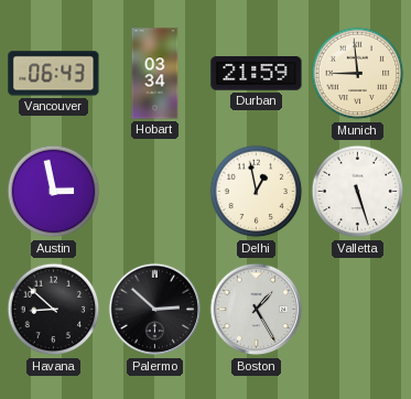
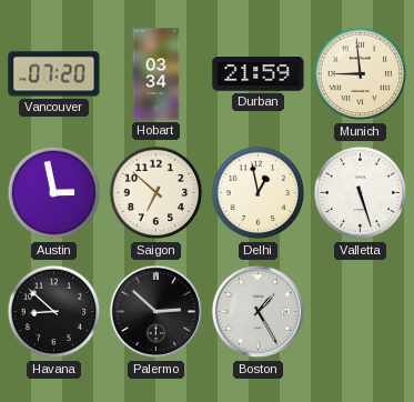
Vancouver: 06:43 -> 07:20 (54, 74)
Saigon: none -> 6:52 (156, 193)
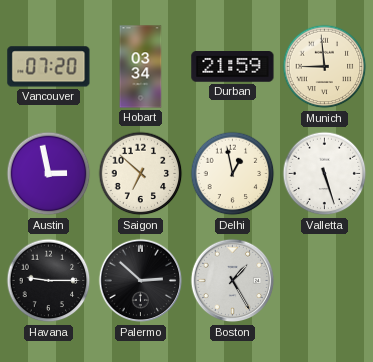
Havana: 8:52 -> 9:15 (49, 281)
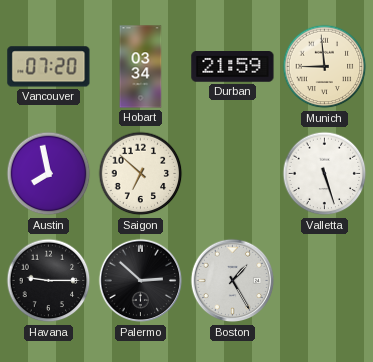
Austin: 2:58 -> 7:58 (49, 174)
Delhi: 12:58 -> none (233, 174)
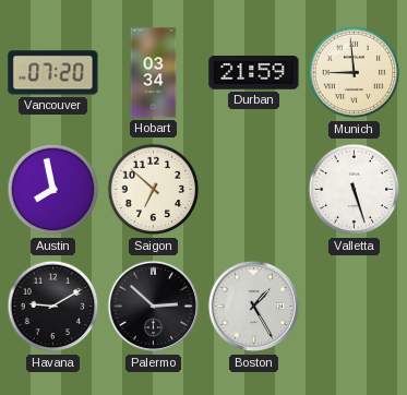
Havana: 9:15 -> 9:10 (53, 307)
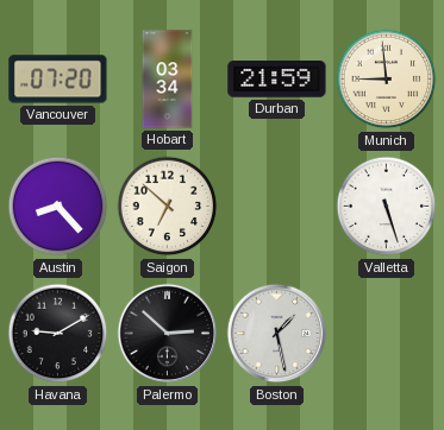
Austin: 7:58 -> 8:23 (58, 207)
Boston: 1:25 -> 1:28 (277, 334)
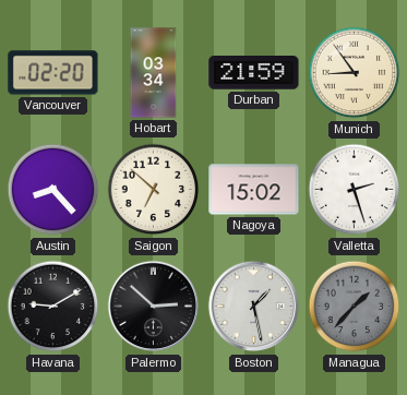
Vancouver: 07:20 -> 02:20 (53, 73)
Munich: 8:59 -> 8:54 (355, 73)
Nagoya: none -> 15:02 (254, 190)
Valletta: 5:27 -> 2:27 (355, 190)
Managua: none -> 1:37 (355, 307)
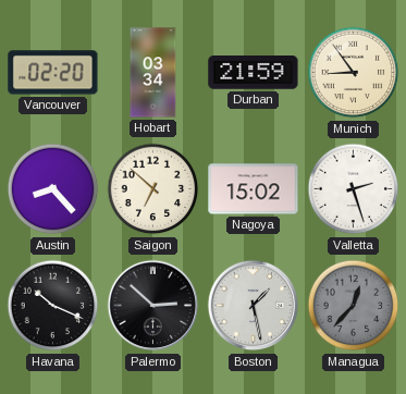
Havana: 9:10 -> 10:19 (53, 306)
Managua: 1:37 -> 12:37 (354, 306)
